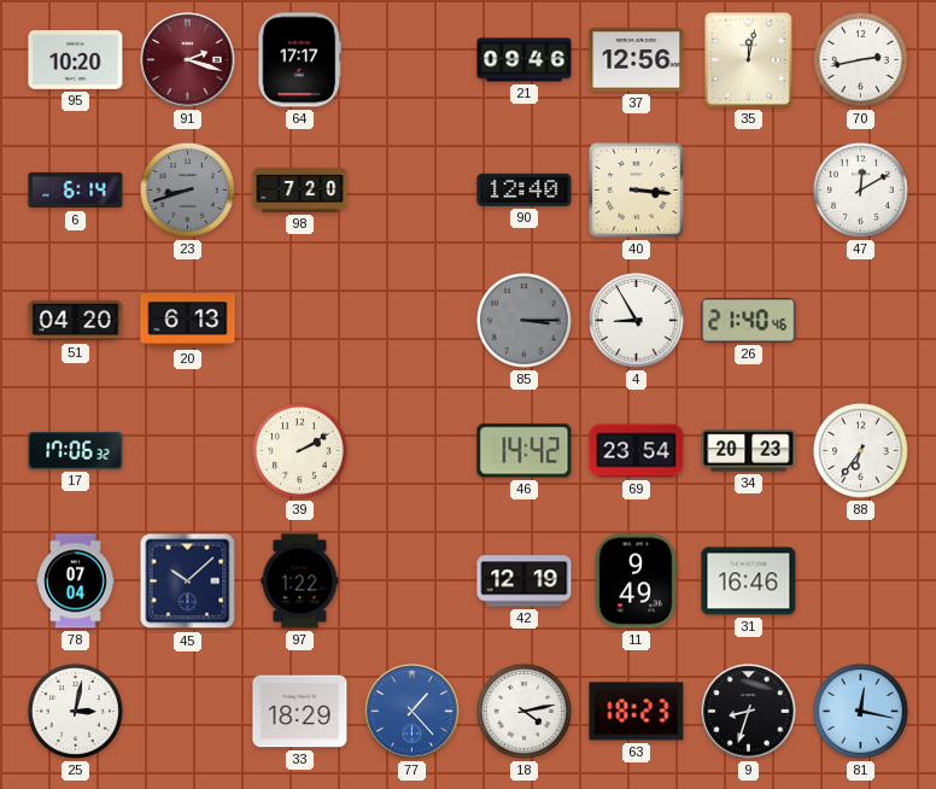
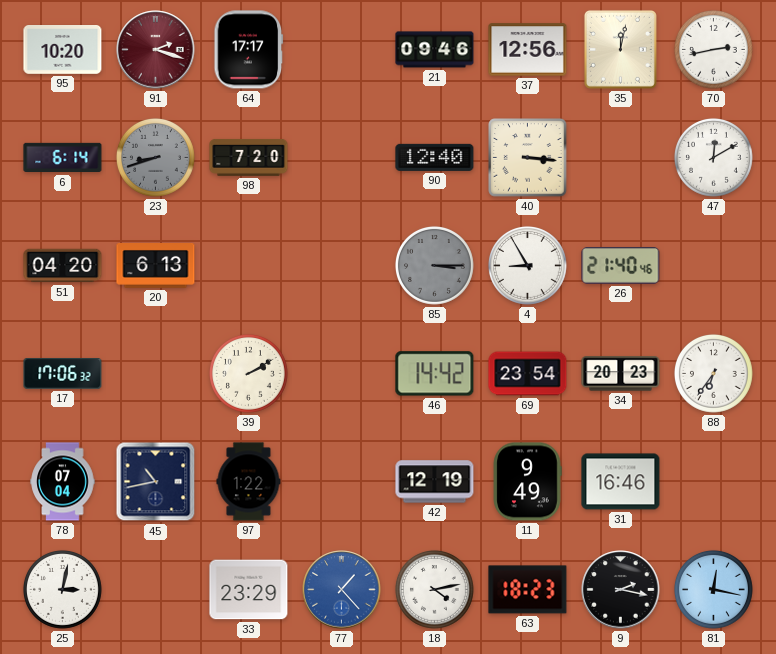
45: 10:08 -> 10:43 (156, 482)
33: 18:29 -> 23:29 (249, 590)
9: 8:33 -> 2:17 (621, 590)
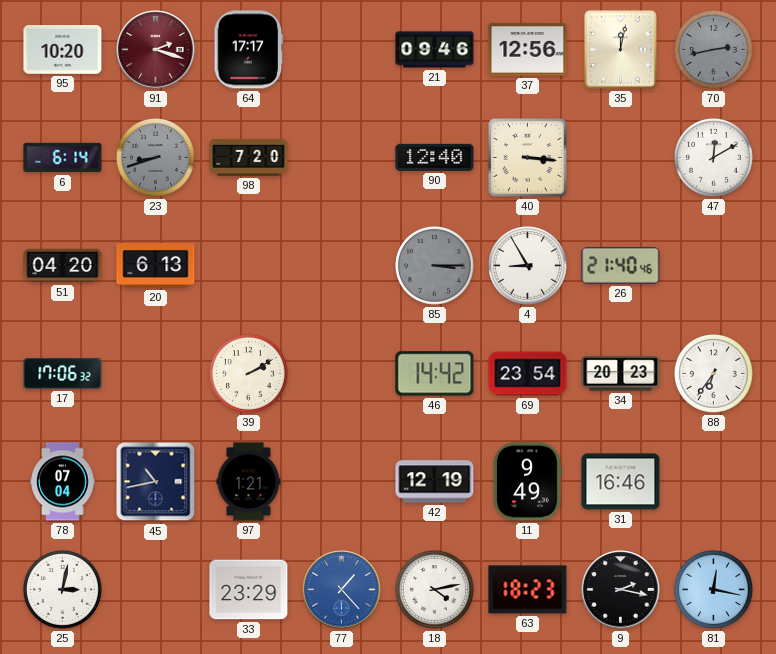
70 dial: white -> grey (713, 49)
97: 1:22 -> 1:21 (249, 482)
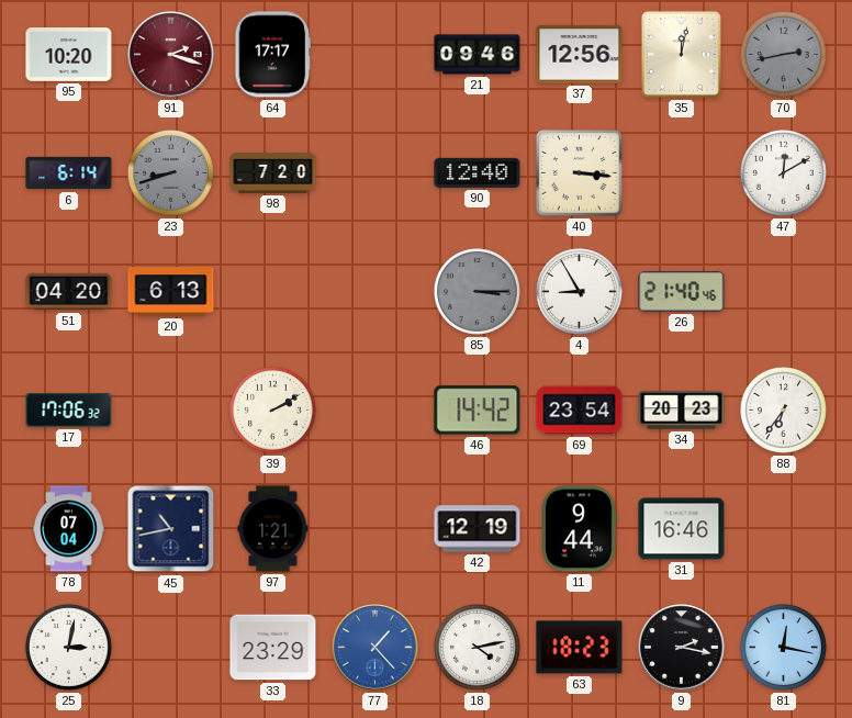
11: 9:49 -> 9:44 (579, 529)
